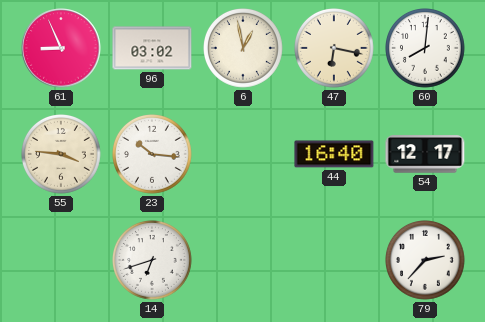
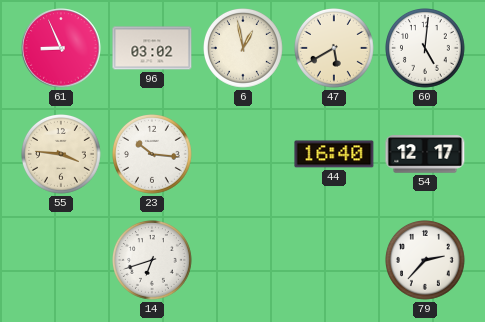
47: 6:17 -> 5:40 (335, 49)
60: 8:01 -> 5:01 (426, 49)
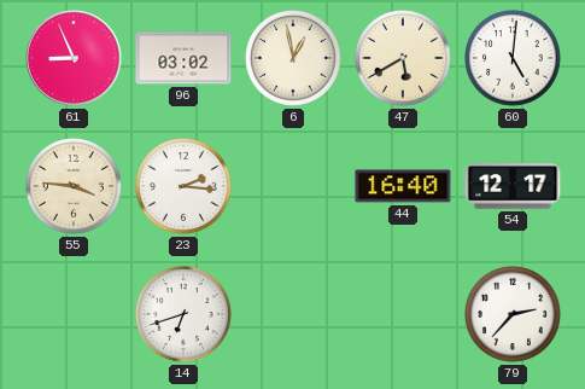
23: 10:16 -> 2:16 (185, 187)
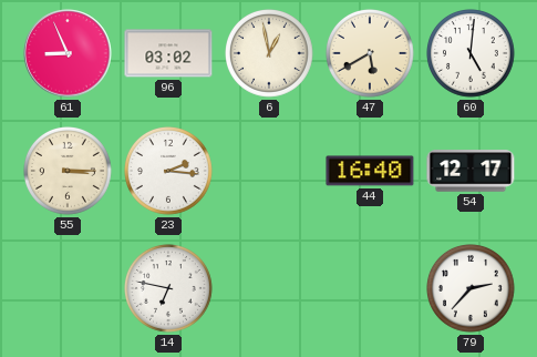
55: 3:46 -> 3:15 (69, 172)
14: 6:42 -> 6:47 (169, 289)
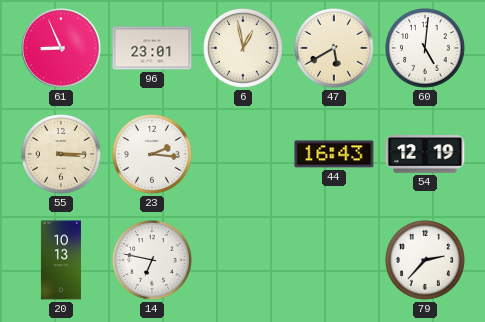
96: 03:02 -> 23:01 (152, 48)
44: 16:40 -> 16:43 (334, 154)
54: 12:17 -> 12:19 (425, 154)
20: none -> 10:13 (61, 260)
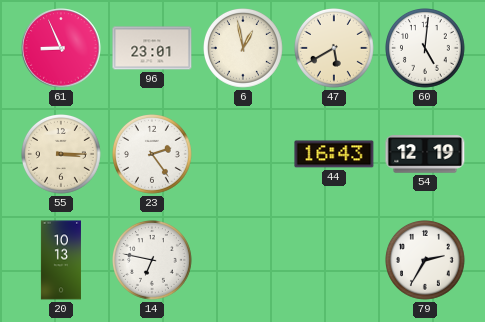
23: 2:16 -> 2:24 (153, 155)
79: 2:37 -> 2:35 (426, 261)
